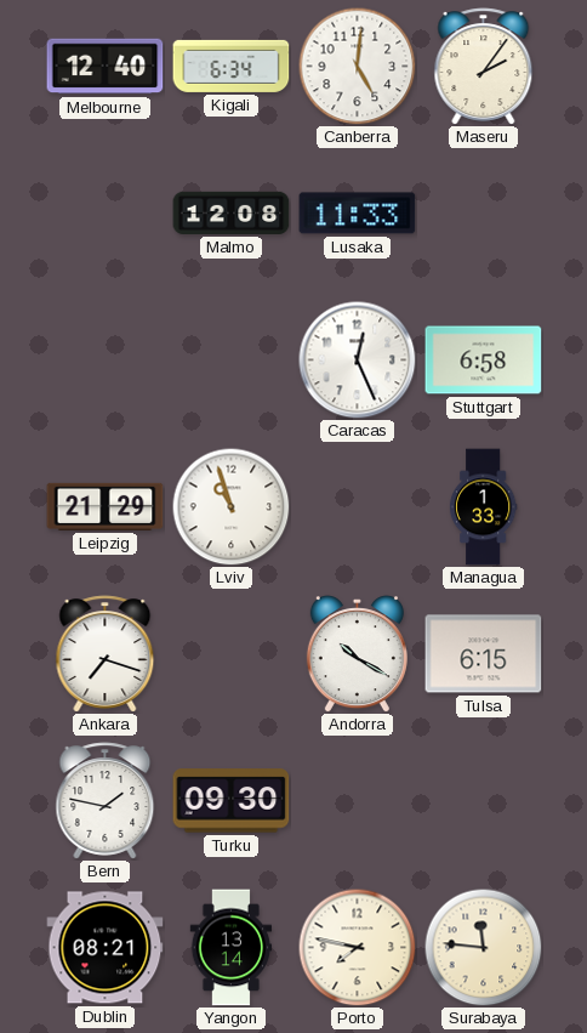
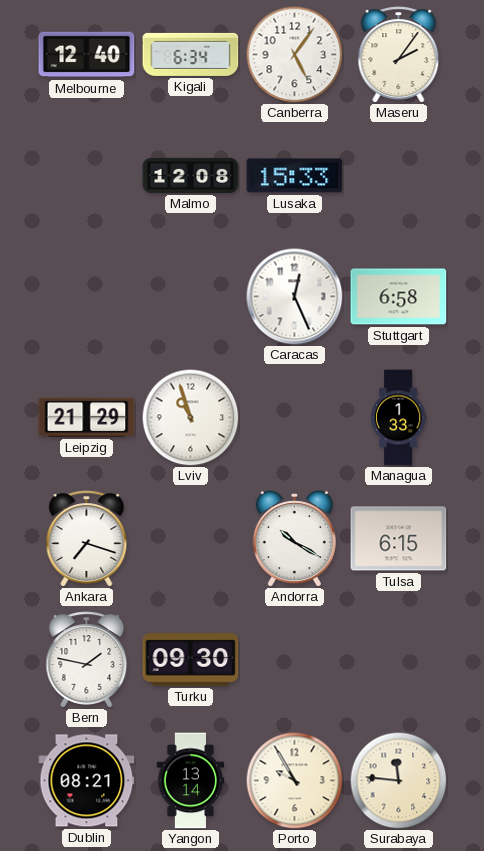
Canberra: 5:01 -> 5:06 (294, 54)
Lusaka: 11:33 -> 15:33 (295, 176)
Porto: 7:47 -> 9:55 (294, 780)
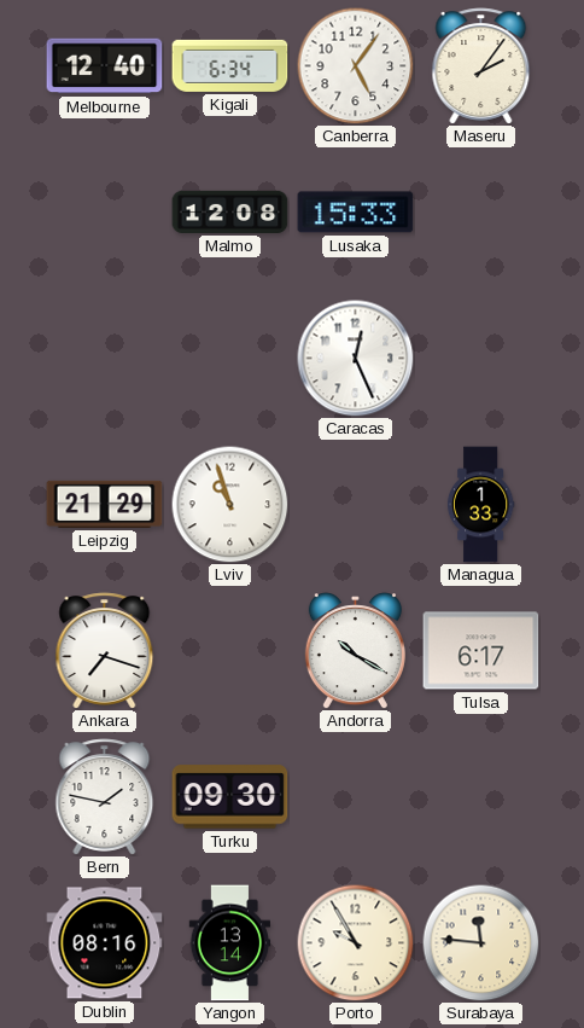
Stuttgart: 6:58 -> none (399, 297)
Tulsa: 6:15 -> 6:17 (481, 651)
Dublin: 08:21 -> 08:16 (105, 943)
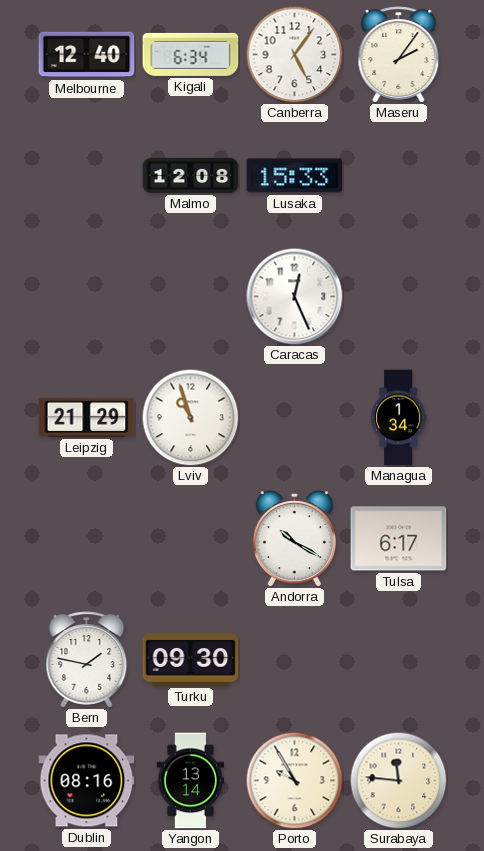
Managua: 1:33 -> 1:34 (398, 418)
Ankara: 7:18 -> none (105, 651)
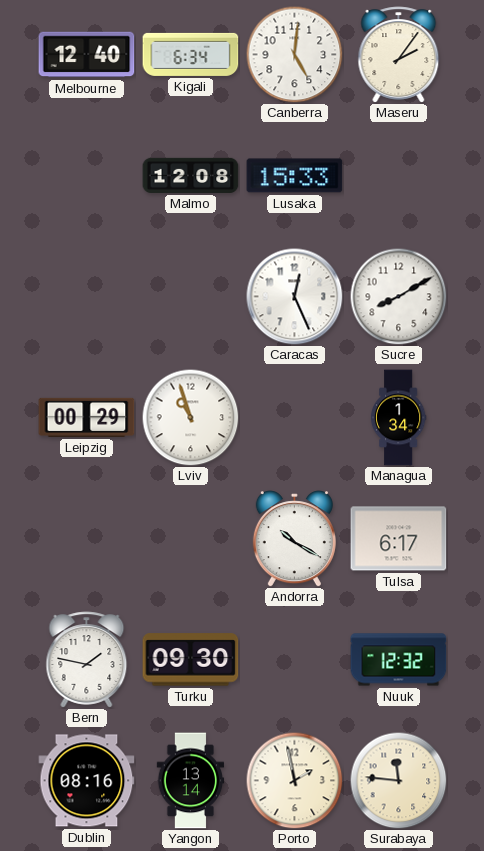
Canberra: 5:06 -> 5:01 (294, 54)
Sucre: none -> 8:10 (398, 296)
Leipzig: 21:29 -> 00:29 (87, 417)
Nuuk: none -> 12:32 (399, 660)
Porto: 9:55 -> 1:58 (294, 780)
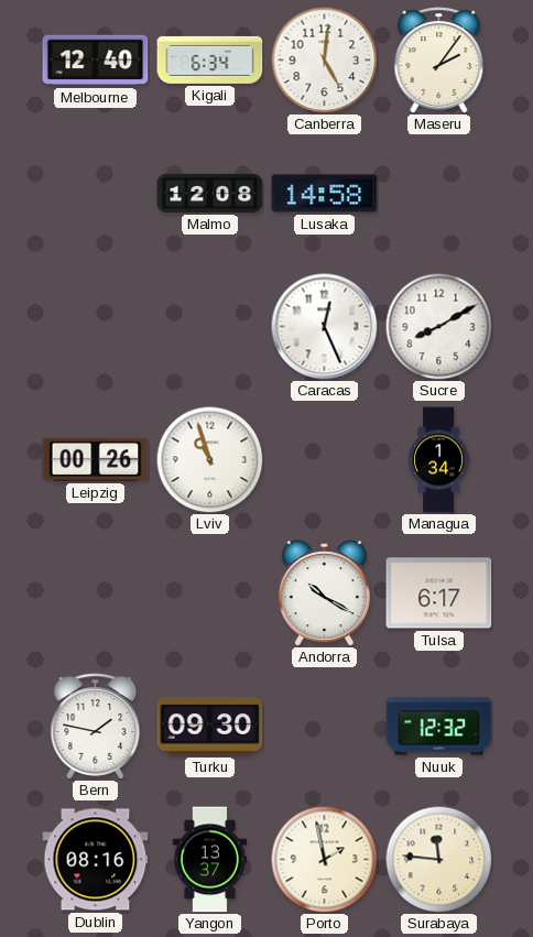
Lusaka: 15:33 -> 14:58 (325, 194)
Leipzig: 00:29 -> 00:26 (96, 459)
Yangon: 13:14 -> 13:37 (210, 860)
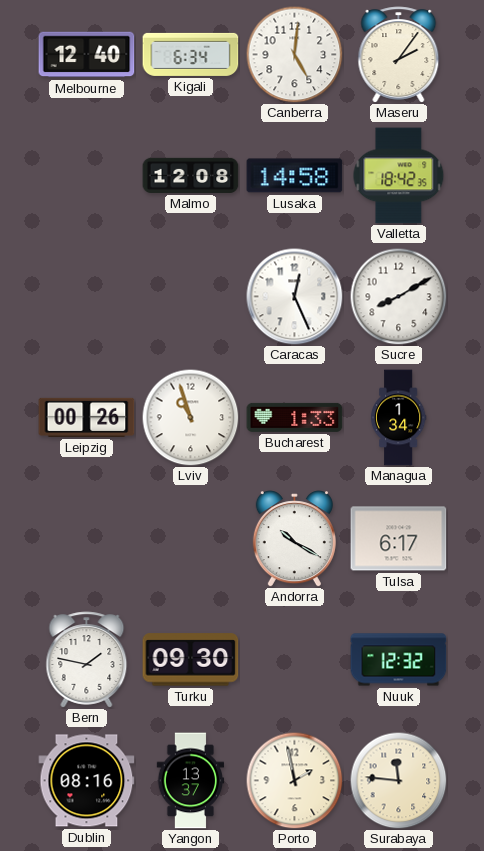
Valletta: none -> 18:42 (399, 176)
Bucharest: none -> 1:33 (295, 417)
